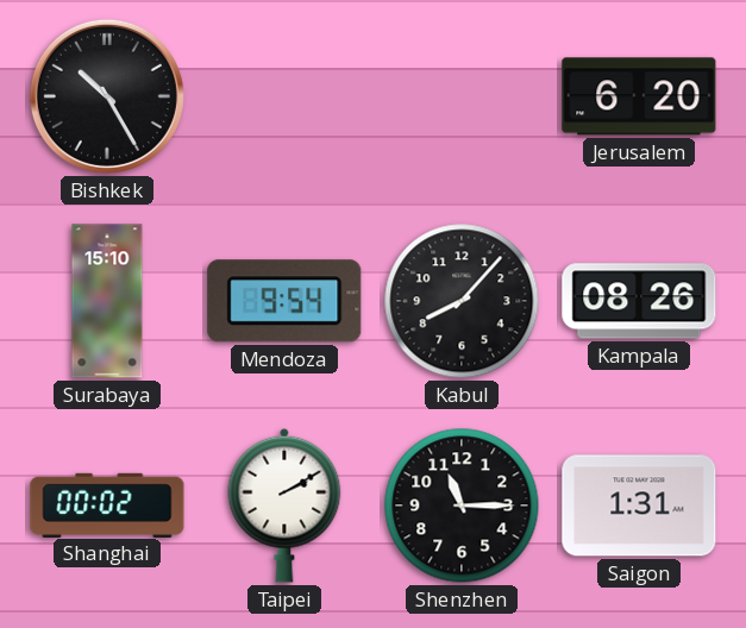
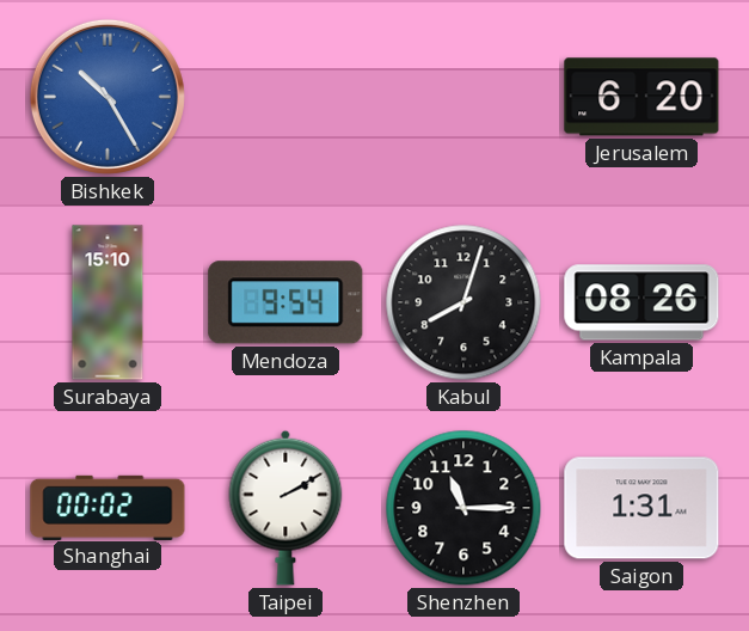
Bishkek dial: black -> blue (108, 97)
Kabul: 8:07 -> 8:03 (463, 302)
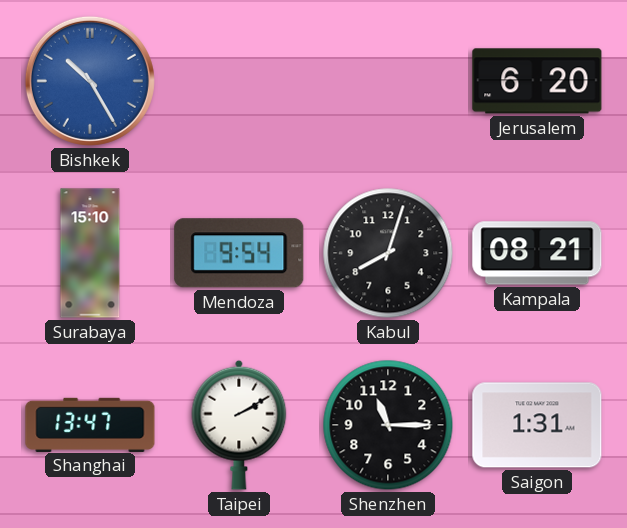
Kampala: 08:26 -> 08:21 (537, 253)
Shanghai: 00:02 -> 13:47 (90, 424)
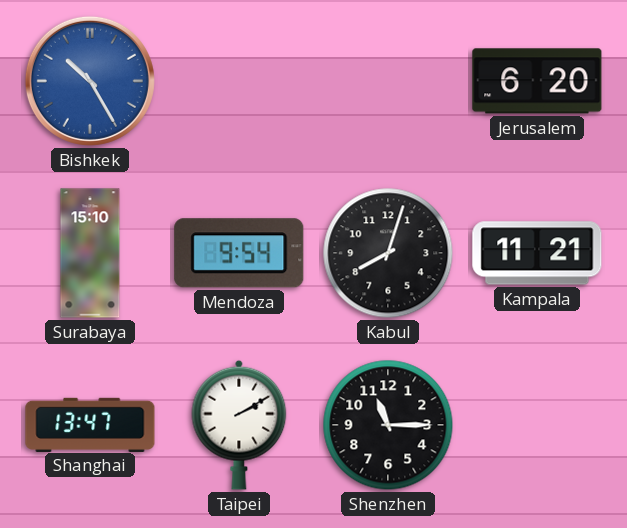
Kampala: 08:21 -> 11:21 (537, 253)
Saigon: 1:31 -> none (537, 425)
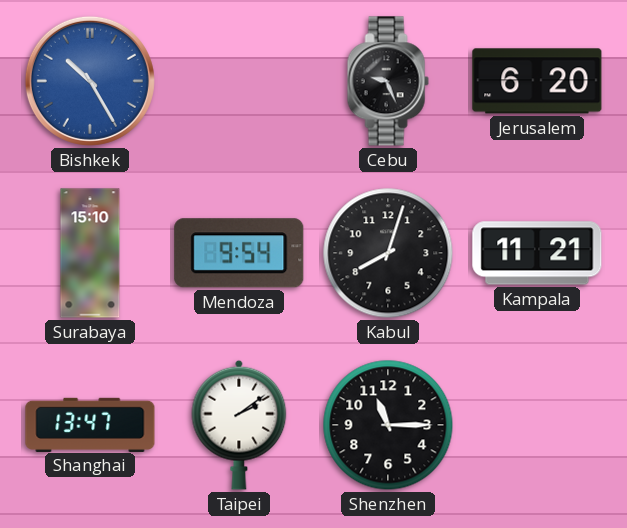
Cebu: none -> 9:26 (388, 81)
Taipei: 2:10 -> 2:09 (239, 425)
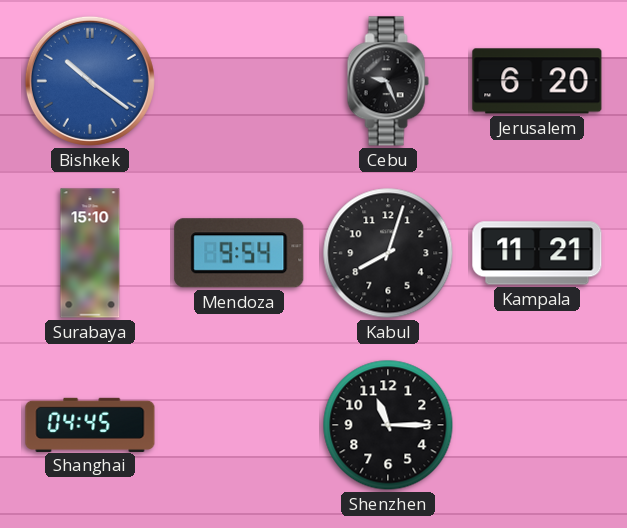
Bishkek: 10:25 -> 10:21 (90, 81)
Shanghai: 13:47 -> 04:45 (90, 424)
Taipei: 2:09 -> none (239, 425)
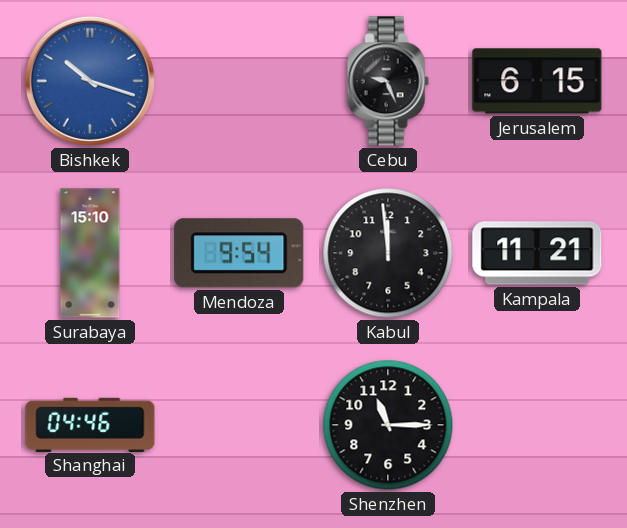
Bishkek: 10:21 -> 10:18 (90, 81)
Jerusalem: 6:20 -> 6:15 (537, 81)
Kabul: 8:03 -> 11:59 (388, 253)
Shanghai: 04:45 -> 04:46 (90, 424)
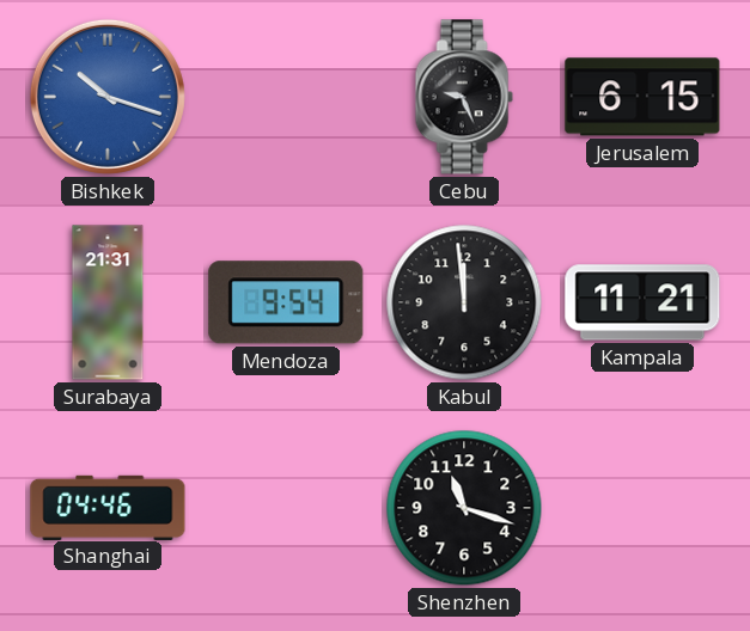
Surabaya: 15:10 -> 21:31 (108, 302)
Shenzhen: 11:15 -> 11:18 (464, 508)
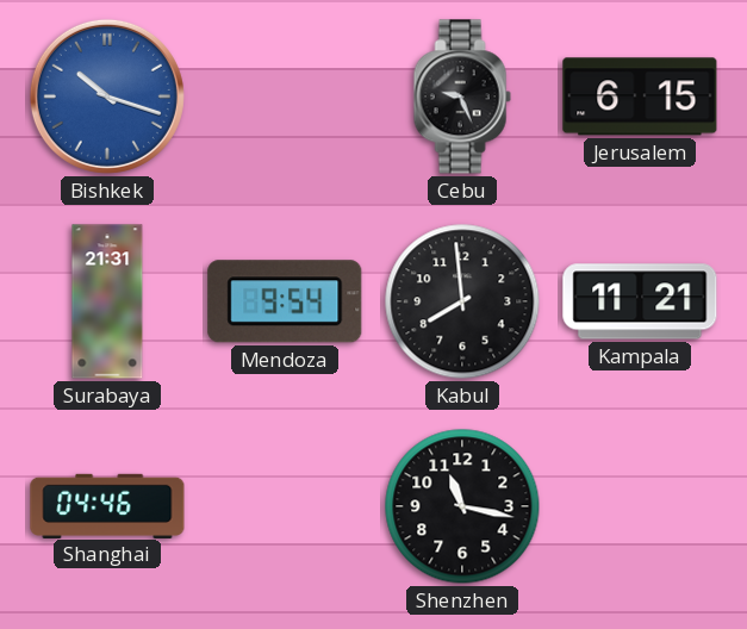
Kabul: 11:59 -> 7:59 (462, 301)
Shenzhen: 11:18 -> 11:17 (462, 506)
